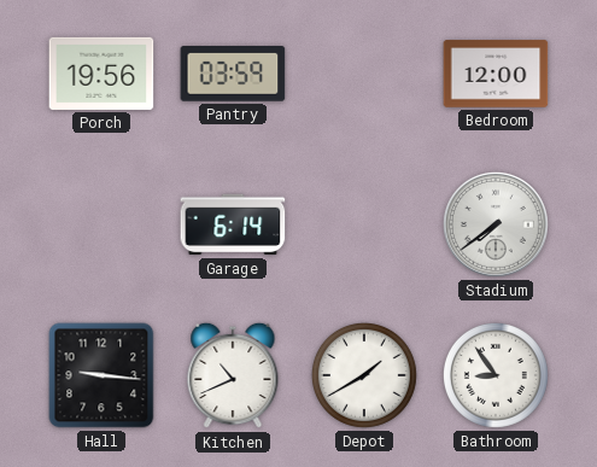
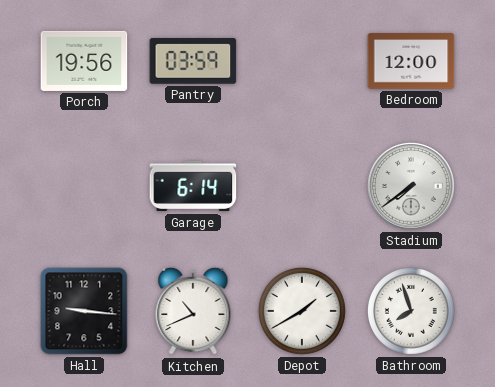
Bathroom: 8:54 -> 7:57 (411, 311)
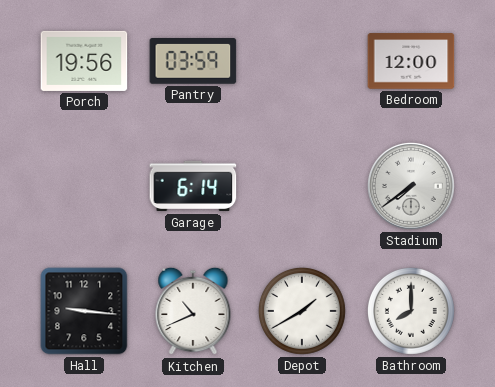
Bathroom: 7:57 -> 8:00 (411, 311)
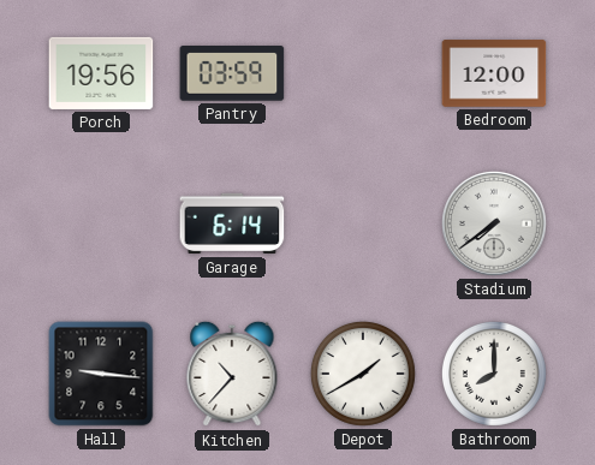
Kitchen: 10:41 -> 10:37 (232, 374)
